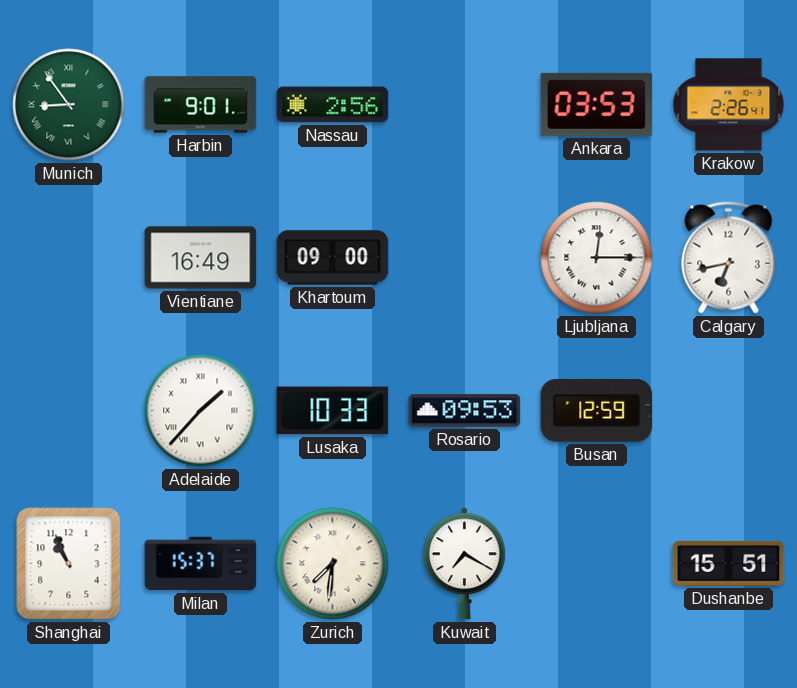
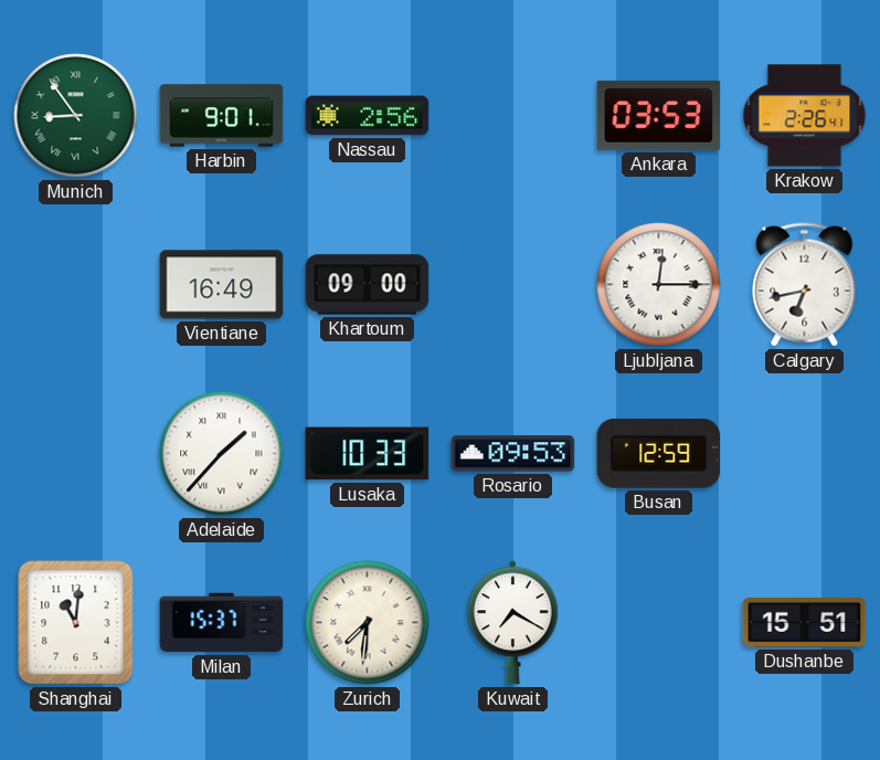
Shanghai: 10:56 -> 11:01 (76, 623)
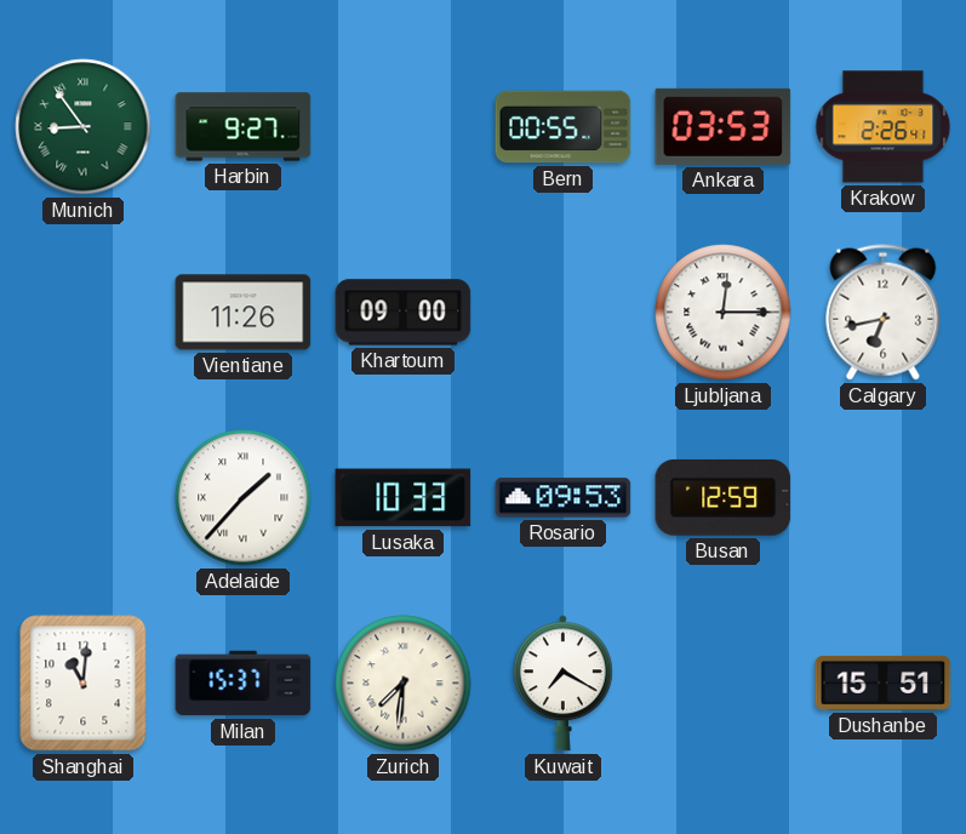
Harbin: 9:01 -> 9:27 (244, 127)
Nassau: 2:56 -> none (368, 116)
Bern: none -> 00:55 (564, 127)
Vientiane: 16:49 -> 11:26 (244, 313)
